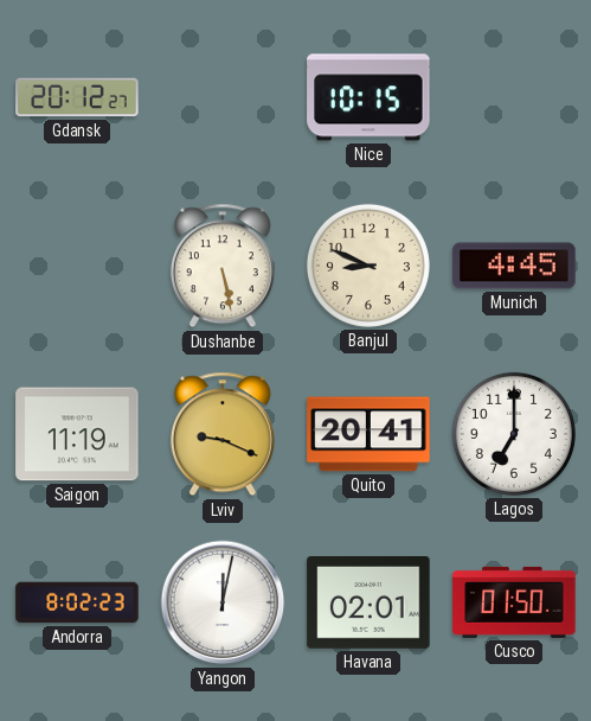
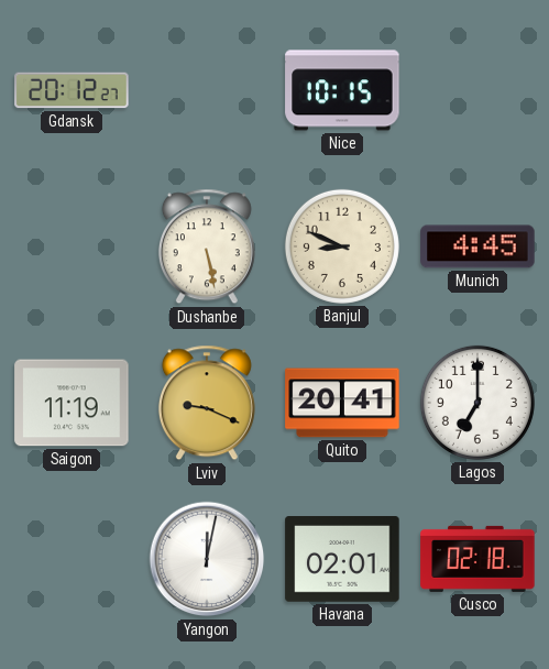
Andorra: 8:02 -> none (77, 602)
Cusco: 01:50 -> 02:18 (477, 559)
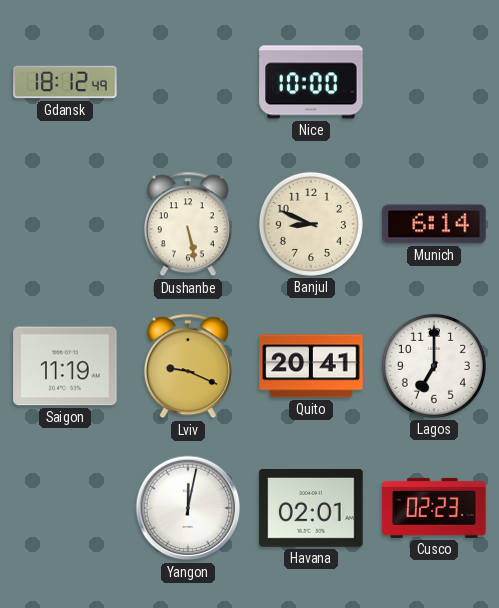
Gdansk: 20:12 -> 18:12 (65, 82)
Nice: 10:15 -> 10:00 (311, 82)
Munich: 4:45 -> 6:14 (434, 224)
Cusco: 02:18 -> 02:23 (434, 508)
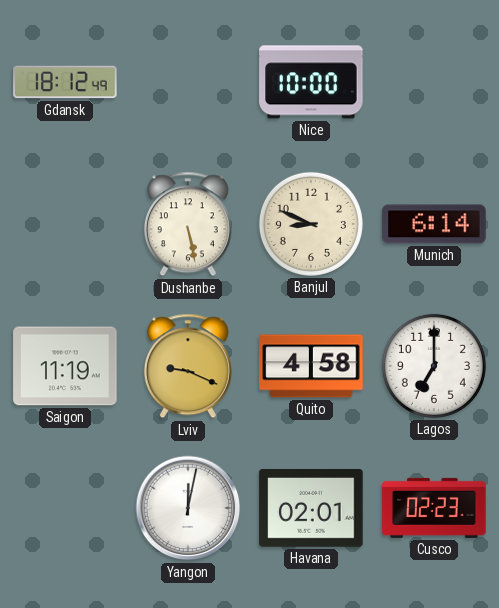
Quito: 20:41 -> 4:58 (311, 366)
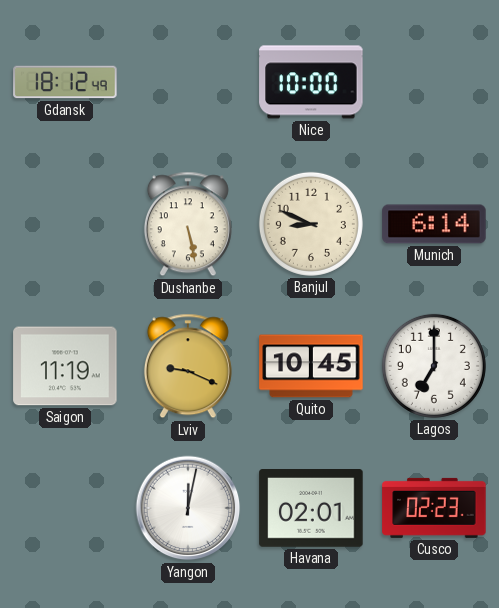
Quito: 4:58 -> 10:45 (311, 366)
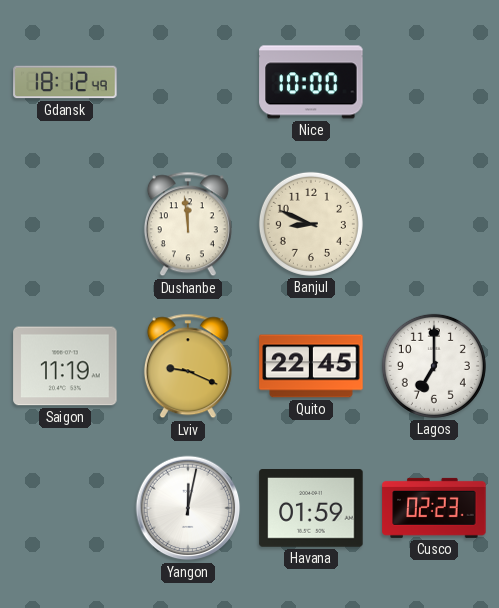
Dushanbe: 5:28 -> 11:59 (188, 224)
Munich: 6:14 -> none (434, 224)
Quito: 10:45 -> 22:45 (311, 366)
Havana: 02:01 -> 01:59 (311, 509)
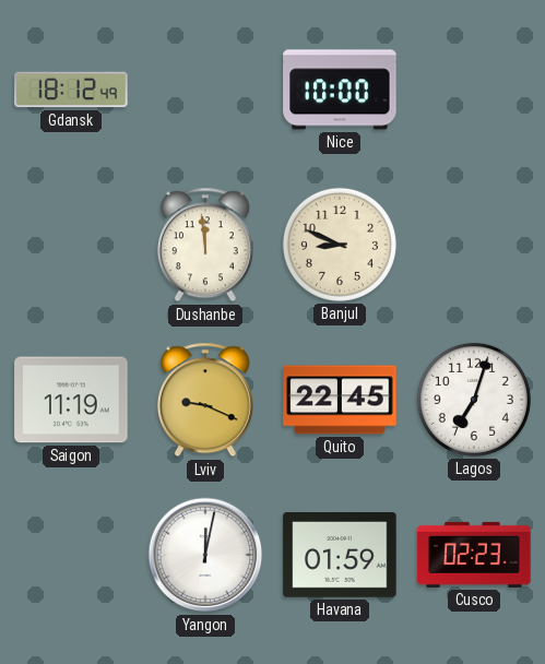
Lagos: 7:00 -> 7:03 (474, 400)
